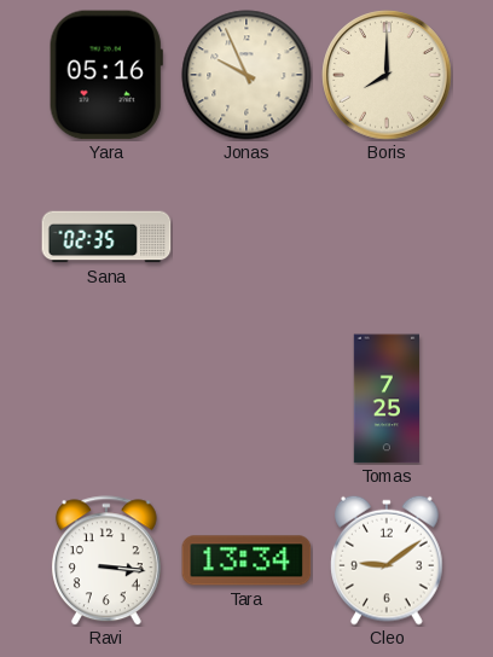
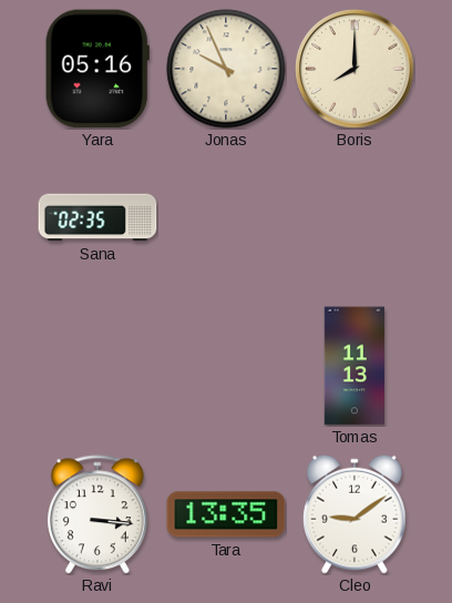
Tomas: 7:25 -> 11:13 (353, 366)
Tara: 13:34 -> 13:35 (226, 514)
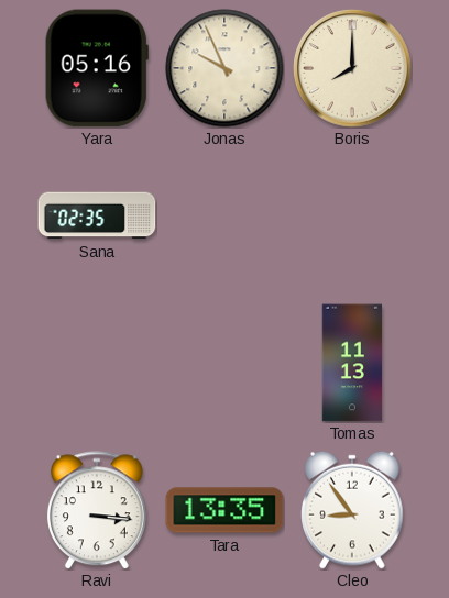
Cleo: 9:09 -> 8:54 (352, 510)
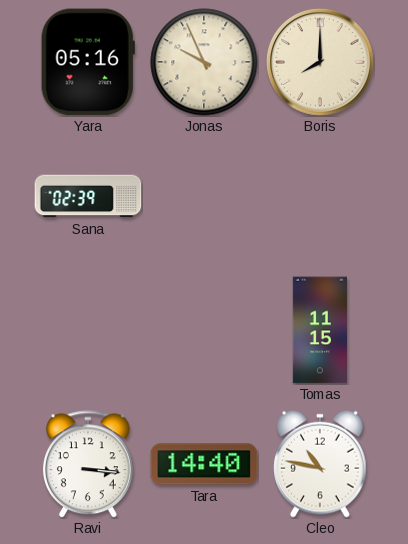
Sana: 02:35 -> 02:39 (88, 196)
Tomas: 11:13 -> 11:15 (319, 330)
Tara: 13:35 -> 14:40 (204, 464)
Cleo: 8:54 -> 10:47 (320, 464)
